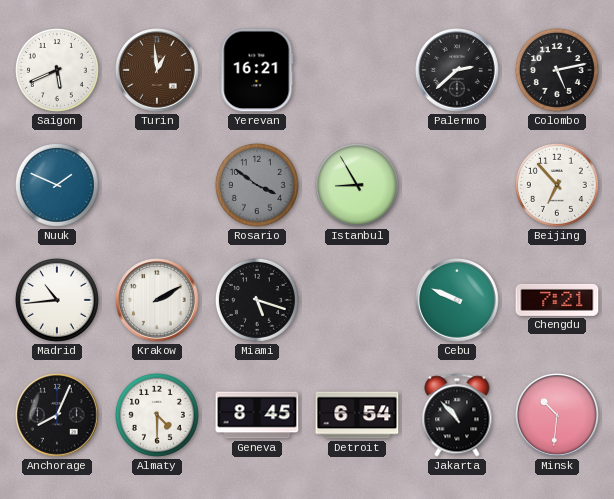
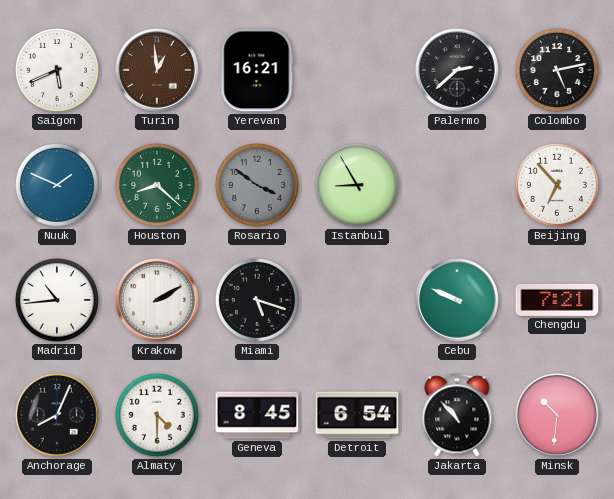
Houston: none -> 8:22 (157, 185)
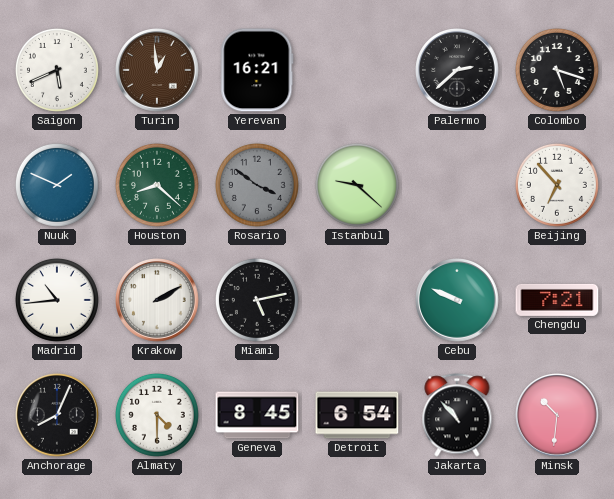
Colombo: 5:13 -> 5:18 (557, 70)
Istanbul: 8:55 -> 9:22 (357, 185)
Miami: 5:18 -> 5:13 (257, 300)
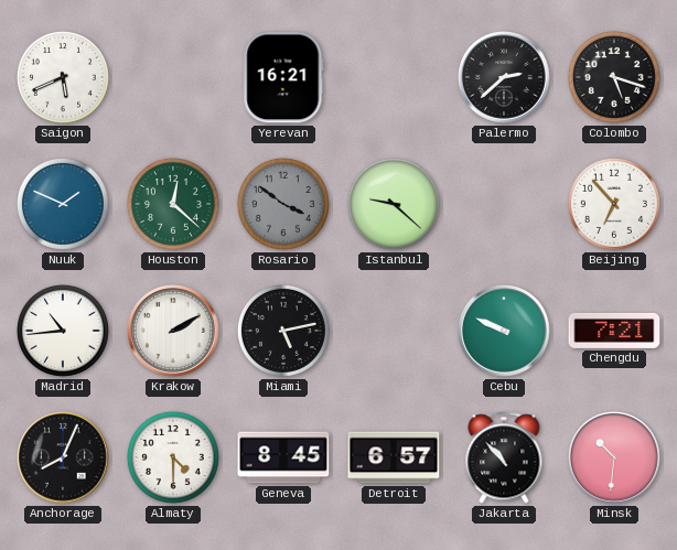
Turin: 12:59 -> none (157, 70)
Houston: 8:22 -> 12:22 (173, 204)
Detroit: 6:54 -> 6:57 (394, 457)
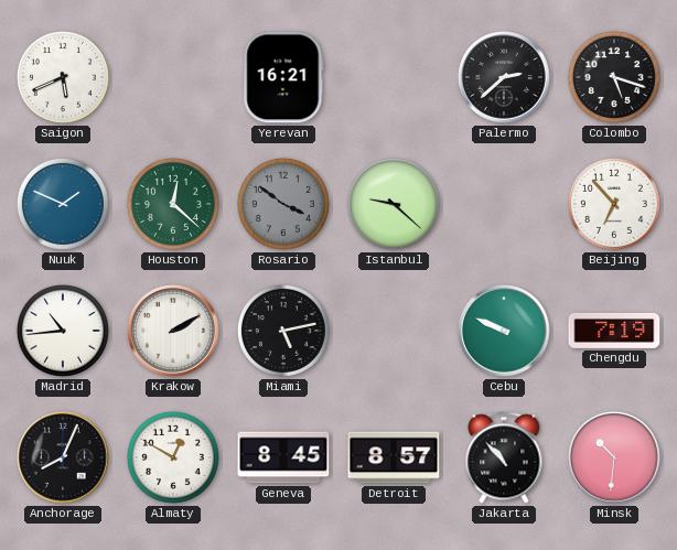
Chengdu: 7:21 -> 7:19 (614, 331)
Almaty: 4:30 -> 12:50 (173, 457)
Detroit: 6:57 -> 8:57 (394, 457)
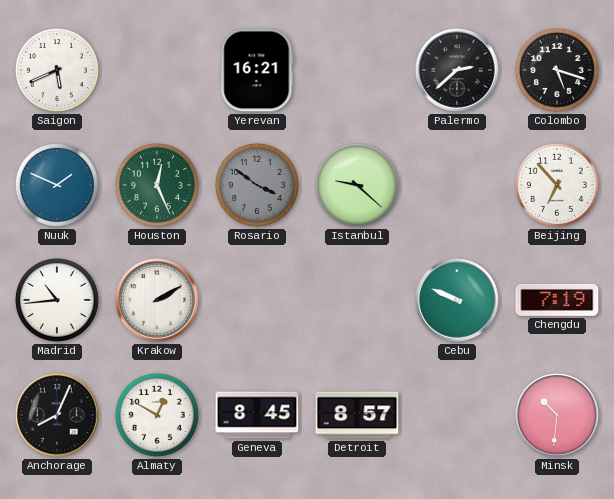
Houston: 12:22 -> 12:26 (157, 185)
Miami: 5:13 -> none (283, 331)
Jakarta: 10:53 -> none (504, 457)
